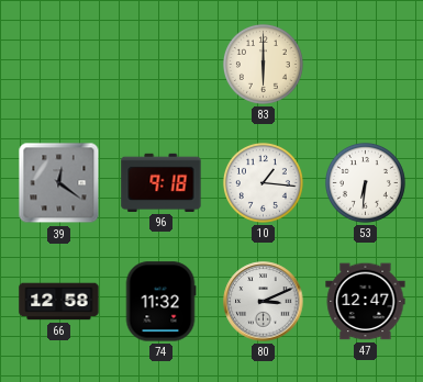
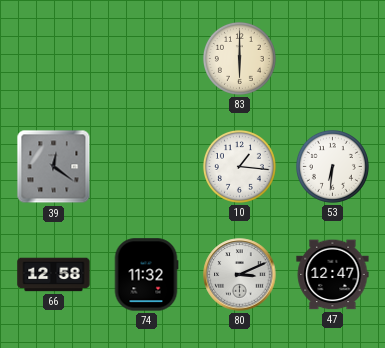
96: 9:18 -> none (162, 182)
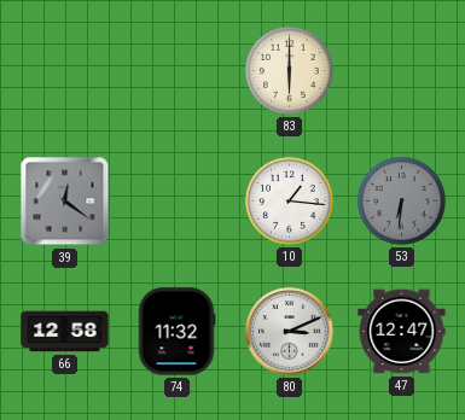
53 dial: white -> grey (401, 200)
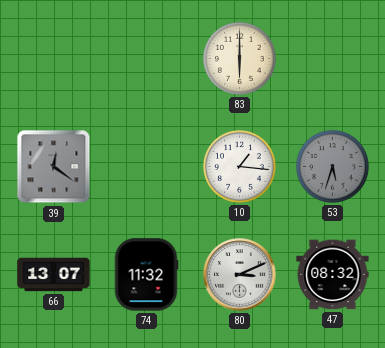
53: 6:31 -> 5:33 (332, 166)
66: 12:58 -> 13:07 (54, 275)
47: 12:47 -> 08:32 (333, 275)
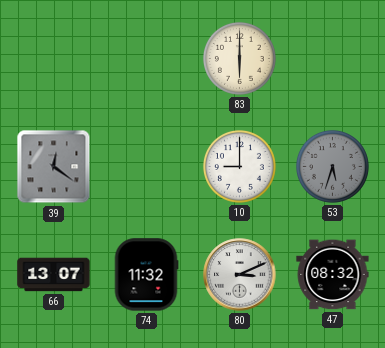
10: 1:16 -> 9:00 (239, 166)
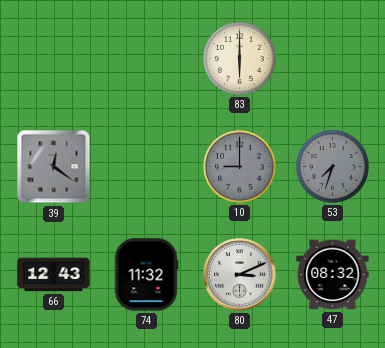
10 dial: white -> grey (239, 166)
53: 5:33 -> 7:33 (332, 166)
66: 13:07 -> 12:43 (54, 275)
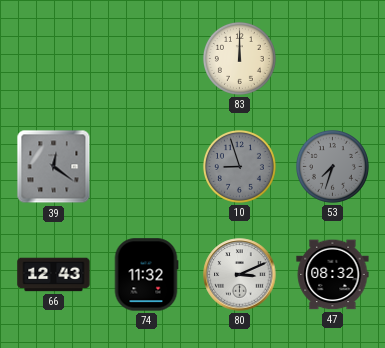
83: 6:00 -> 12:00 (239, 58)
10: 9:00 -> 8:57 (239, 166)
